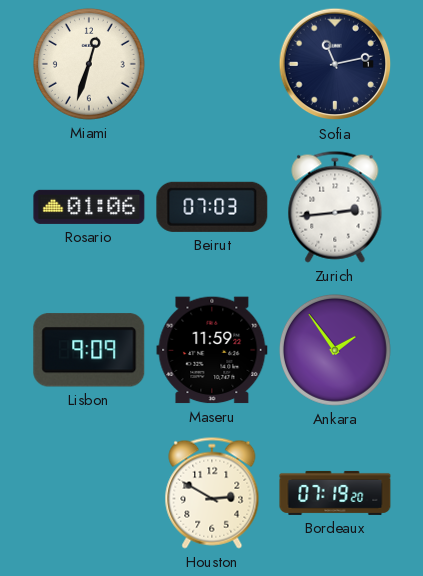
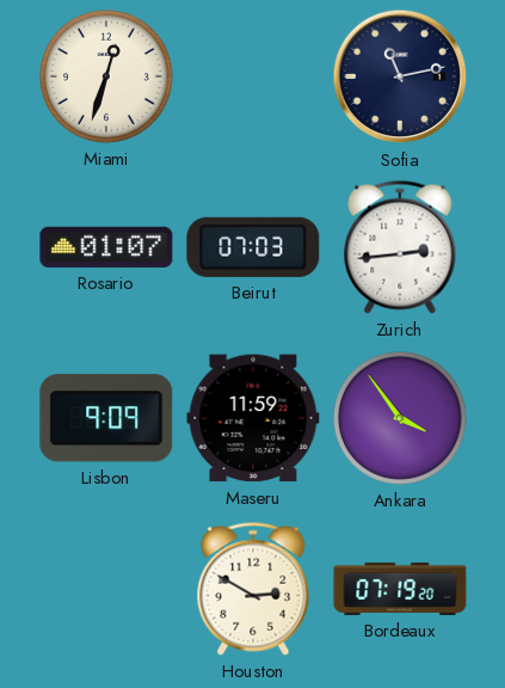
Rosario: 01:06 -> 01:07 (106, 247)
Ankara: 1:54 -> 3:54 (400, 418)
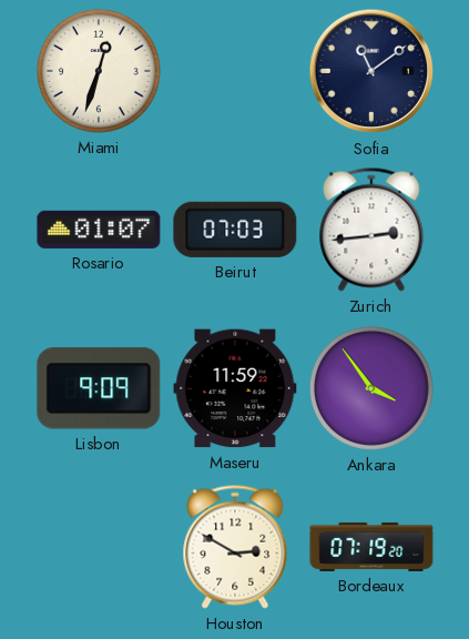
Sofia: 11:13 -> 11:09 (371, 71)
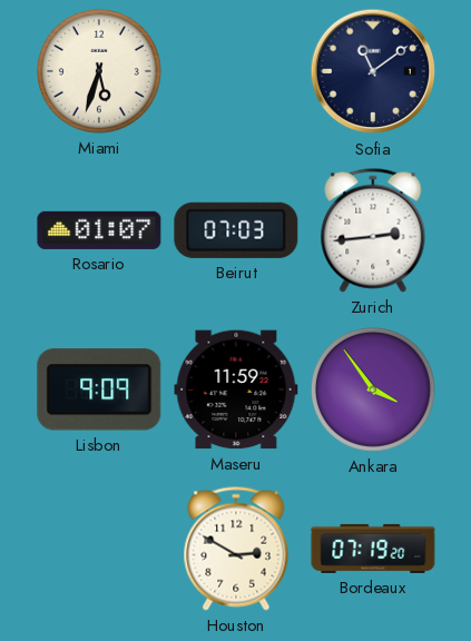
Miami: 12:33 -> 5:33 (99, 71)
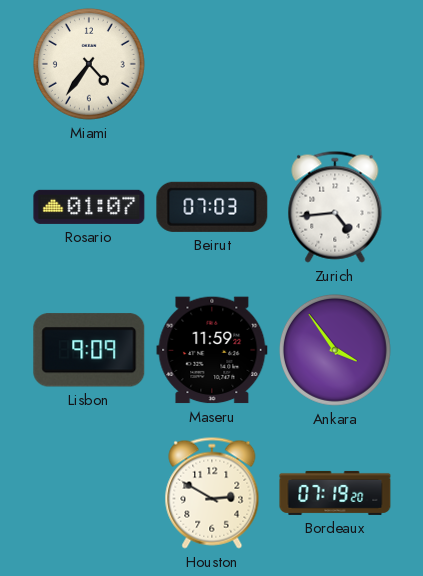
Miami: 5:33 -> 4:36 (89, 64)
Sofia: 11:09 -> none (373, 71)
Zurich: 2:44 -> 4:44 (335, 207)
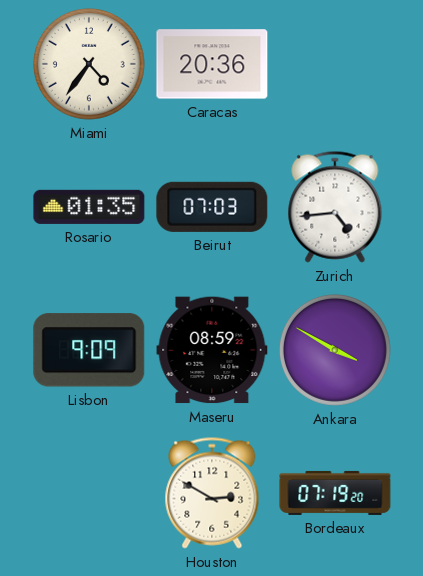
Caracas: none -> 20:36 (212, 64)
Rosario: 01:07 -> 01:35 (89, 207)
Maseru: 11:59 -> 08:59 (212, 350)
Ankara: 3:54 -> 3:50 (335, 350)
